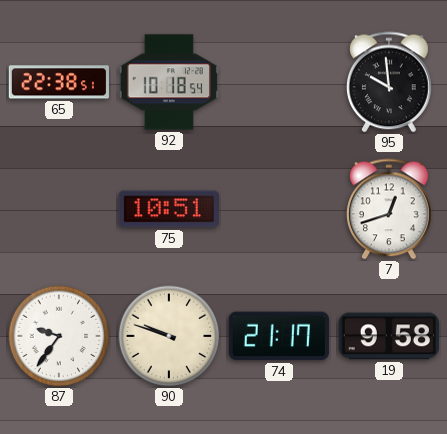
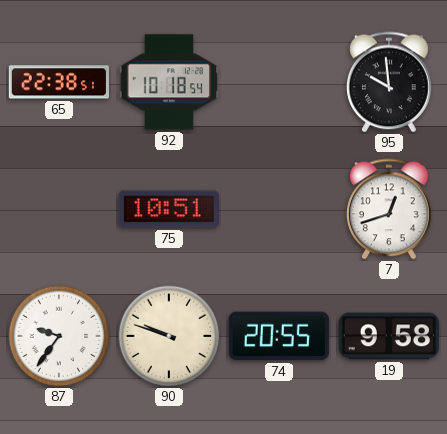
74: 21:17 -> 20:55 (279, 336)
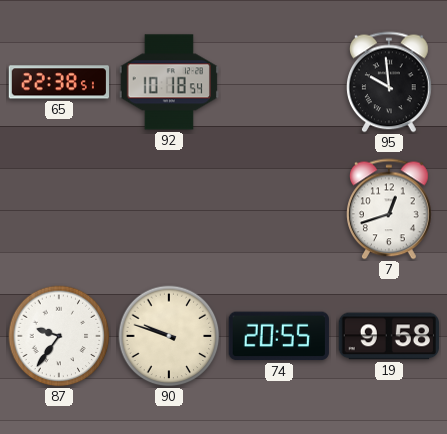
75: 10:51 -> none (169, 209)
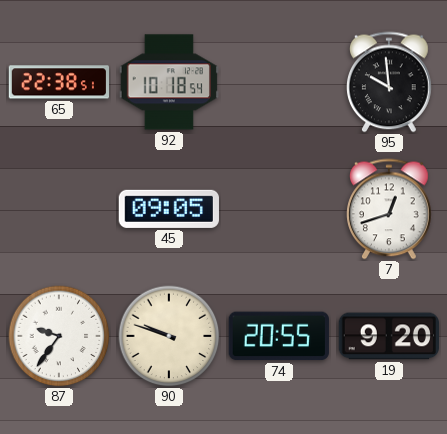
45: none -> 09:05 (169, 209)
19: 9:58 -> 9:20 (389, 336)
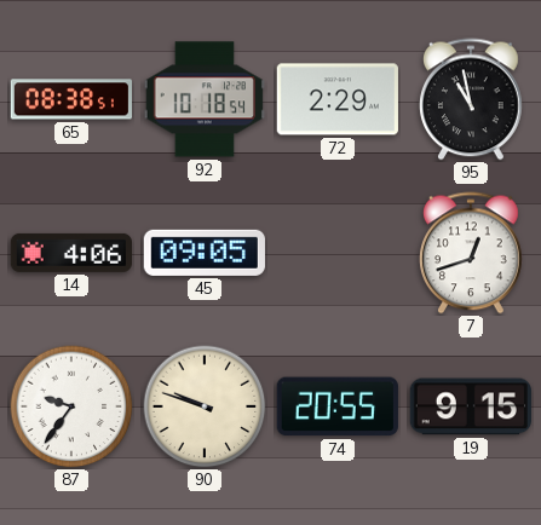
65: 22:38 -> 08:38 (70, 99)
72: none -> 2:29 (338, 99)
95: 9:59 -> 10:58 (472, 99)
14: none -> 4:06 (70, 253)
19: 9:20 -> 9:15 (471, 406)
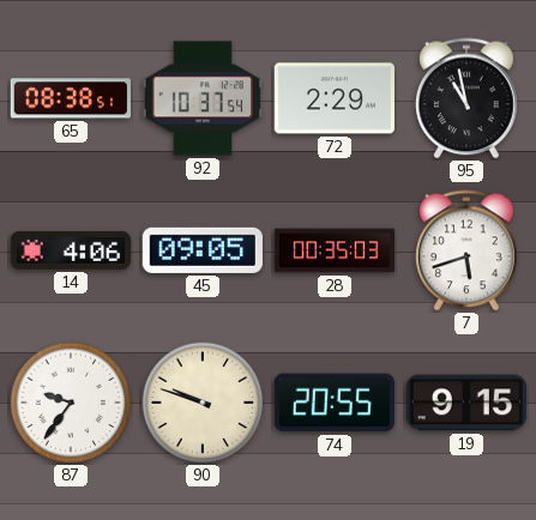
92: 10:18 -> 10:37 (203, 98)
28: none -> 00:35 (335, 250)
7: 12:42 -> 5:42 (468, 250)
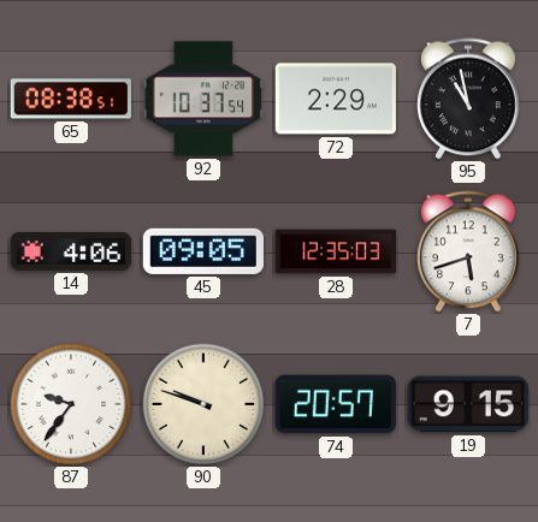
28: 00:35 -> 12:35 (336, 251)
74: 20:55 -> 20:57 (336, 404)
